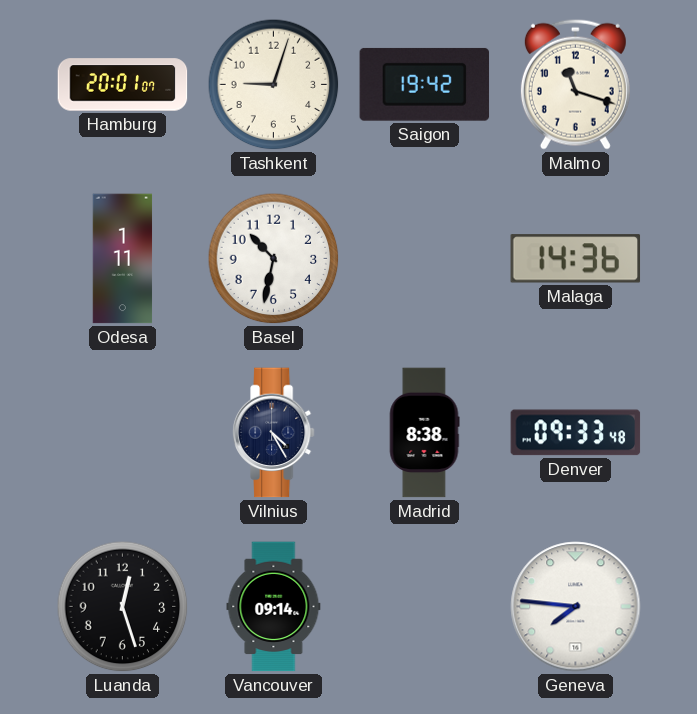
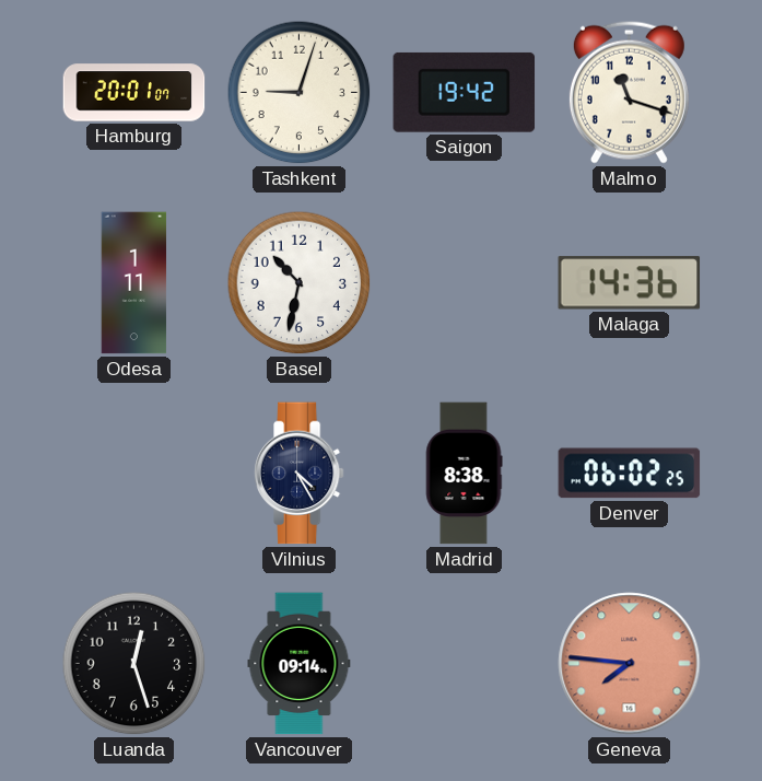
Denver: 09:33 -> 06:02 (630, 474)
Geneva dial: white -> salmon (630, 664)
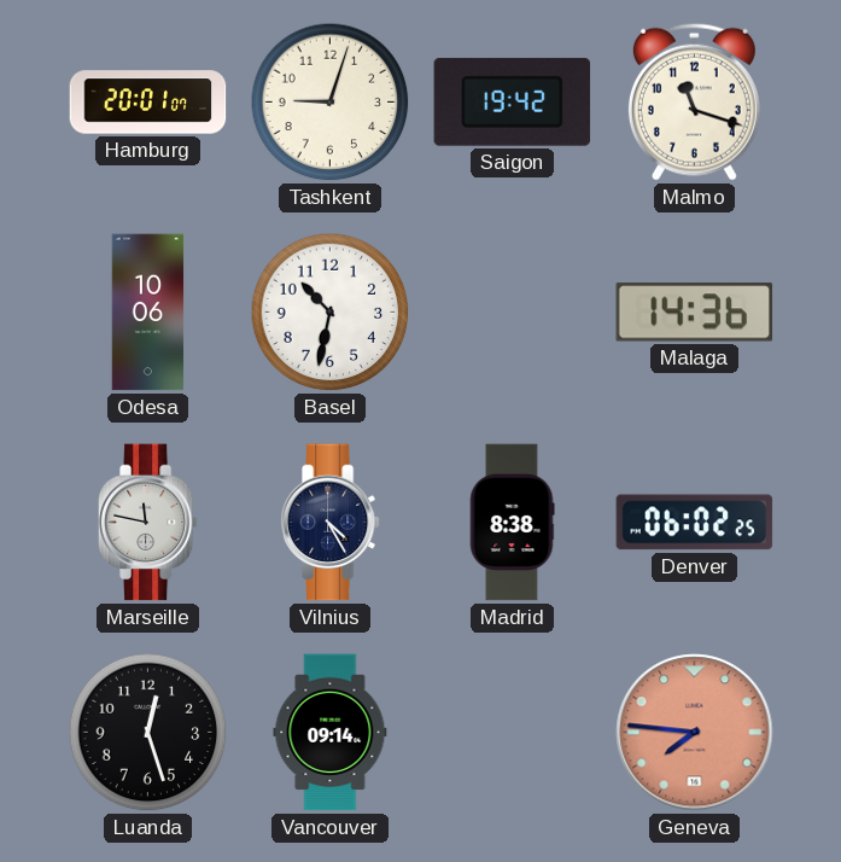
Odesa: 1:11 -> 10:06 (148, 313)
Marseille: none -> 11:47 (147, 523)
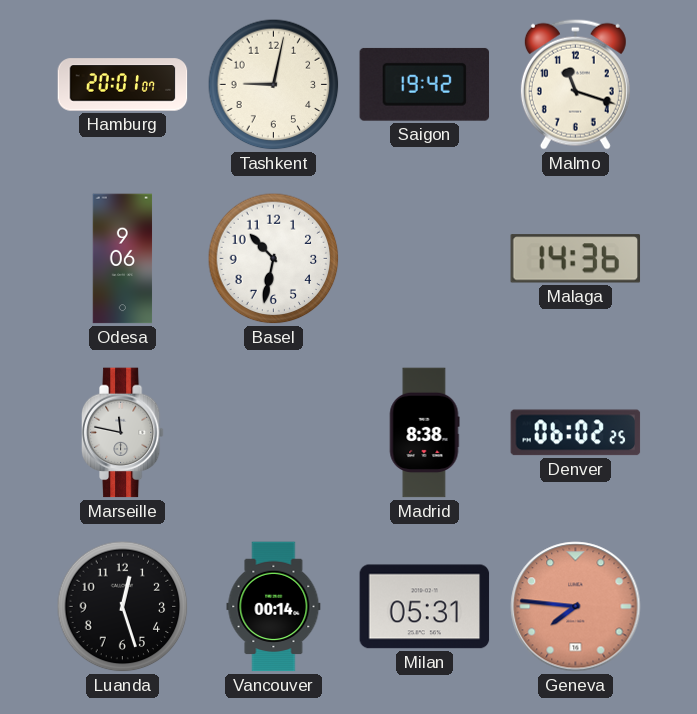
Tashkent: 9:03 -> 9:02 (274, 85)
Odesa: 10:06 -> 9:06 (123, 259)
Vilnius: 4:25 -> none (329, 523)
Vancouver: 09:14 -> 00:14 (274, 607)
Milan: none -> 05:31 (425, 607)
